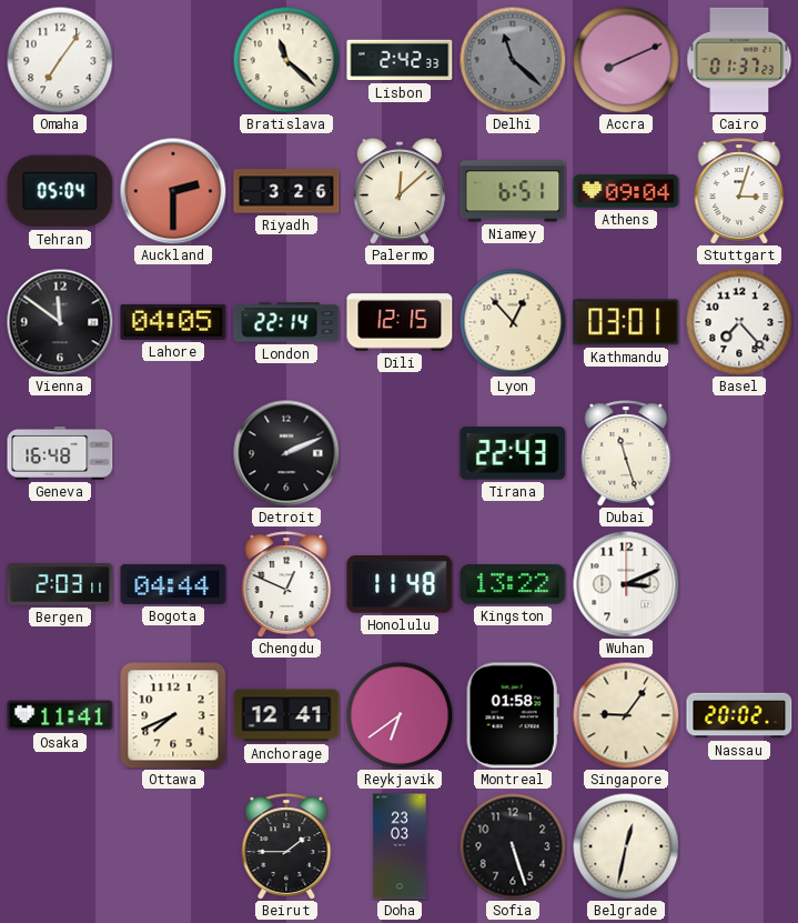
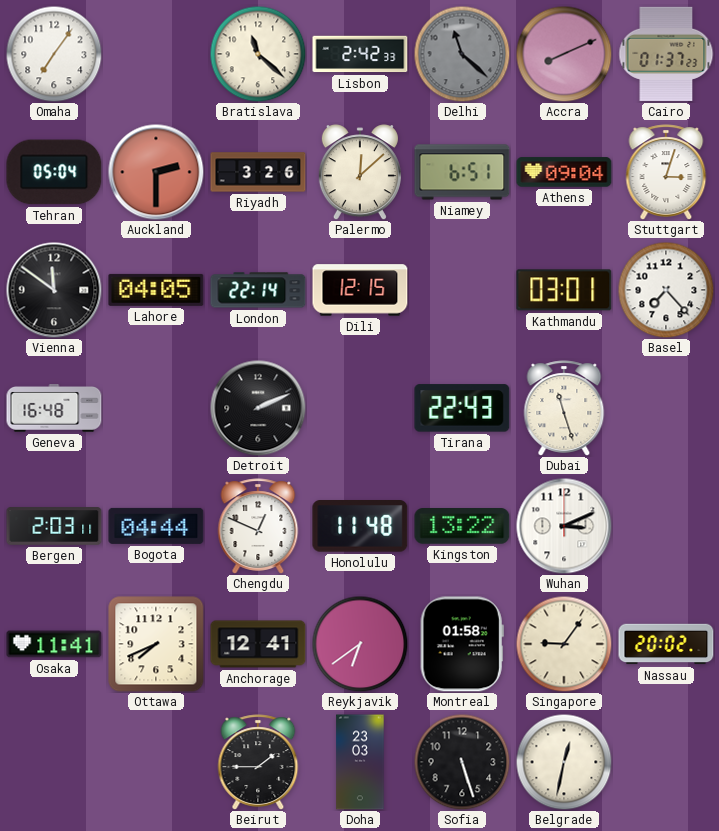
Lyon: 12:53 -> none (513, 322)
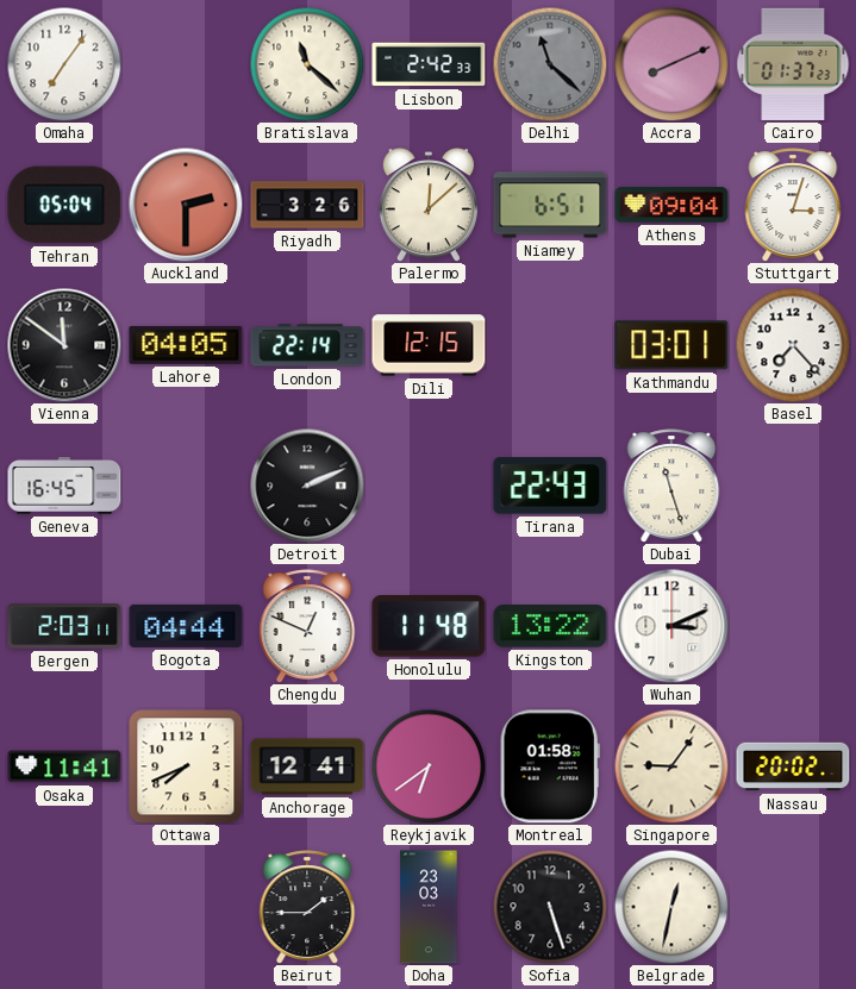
Geneva: 16:48 -> 16:45 (64, 487)
